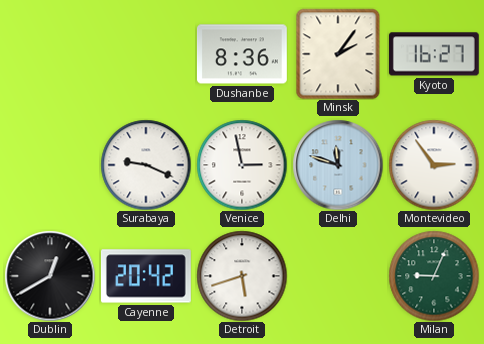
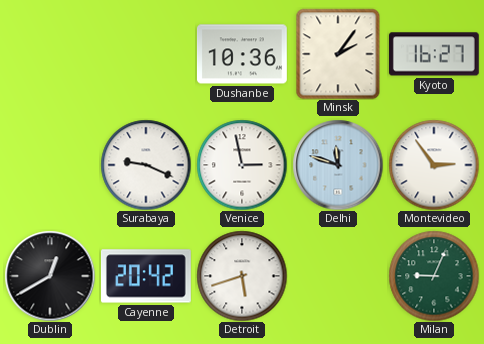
Dushanbe: 8:36 -> 10:36 (242, 54)
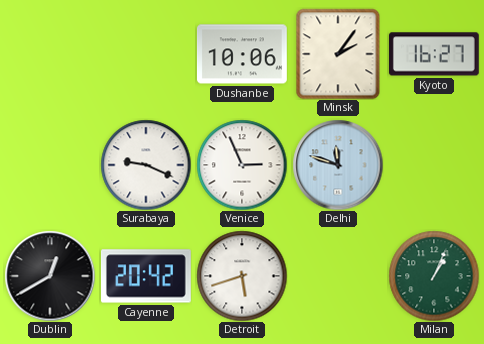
Dushanbe: 10:36 -> 10:06 (242, 54)
Venice: 2:58 -> 2:56 (242, 165)
Montevideo: 2:54 -> none (434, 165)
Milan: 9:04 -> 1:04 (434, 276)
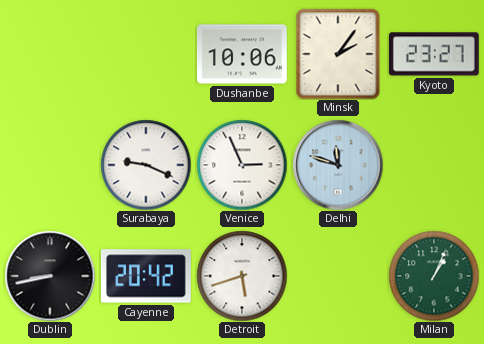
Kyoto: 16:27 -> 23:27 (434, 54)
Dublin: 12:40 -> 8:43 (50, 276)
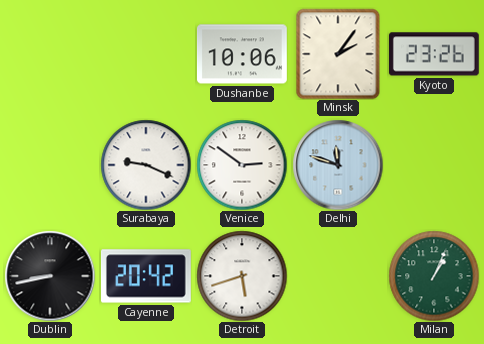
Kyoto: 23:27 -> 23:26 (434, 54)
Venice: 2:56 -> 2:51 (242, 165)
